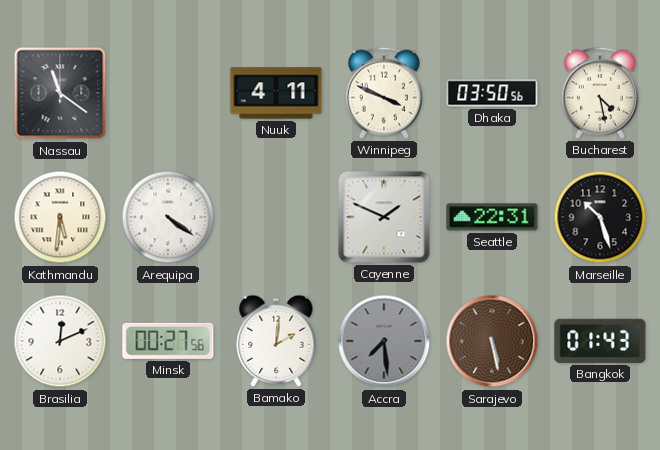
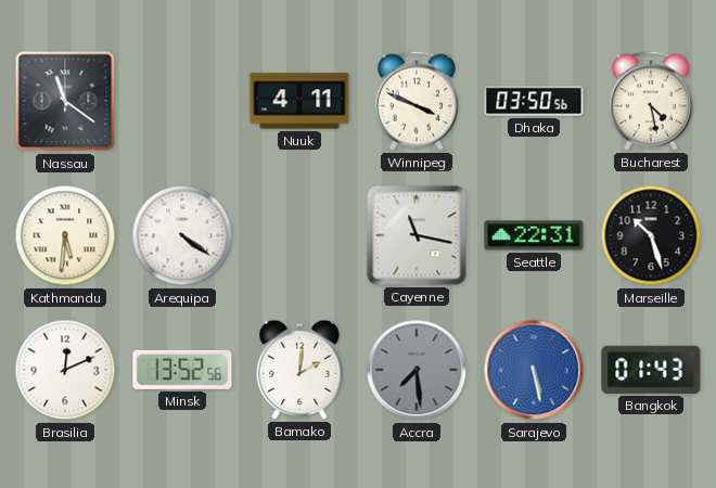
Cayenne: 1:49 -> 11:17 (417, 235)
Minsk: 00:27 -> 13:52 (182, 370)
Sarajevo dial: brown -> blue (534, 370)
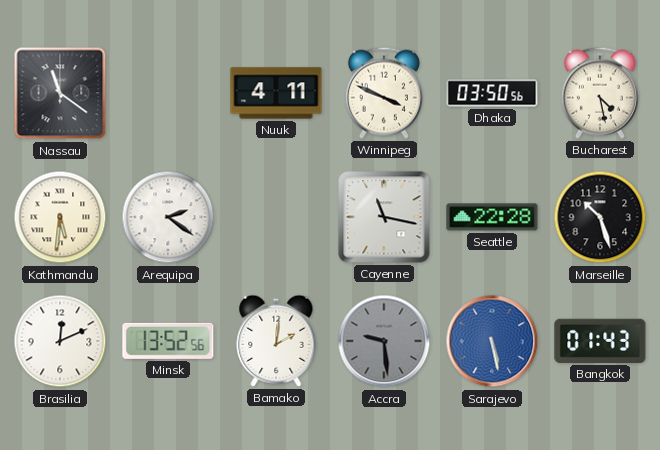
Arequipa: 4:21 -> 2:21 (168, 217)
Seattle: 22:31 -> 22:28 (492, 217)
Accra: 7:29 -> 9:29 (384, 341)
